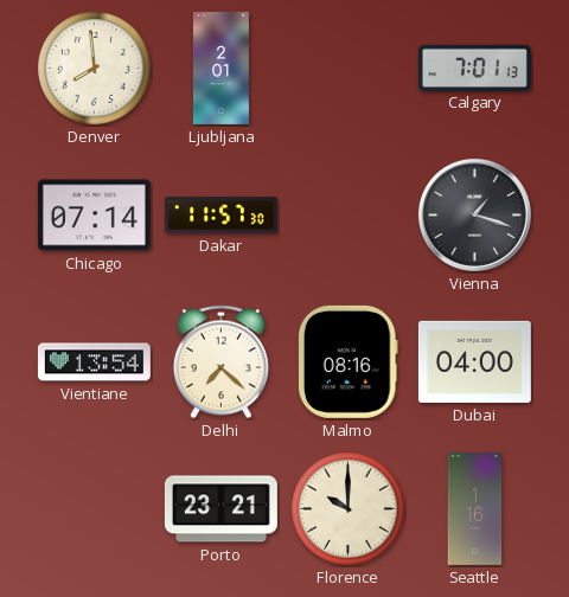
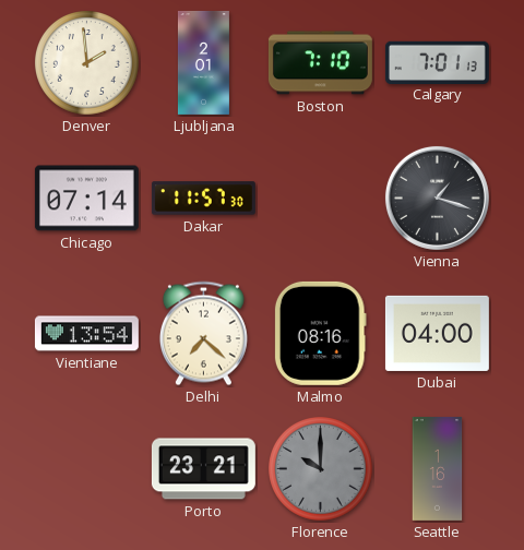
Denver: 7:59 -> 1:59 (87, 63)
Boston: none -> 7:10 (320, 63)
Florence dial: cream -> grey (321, 469)
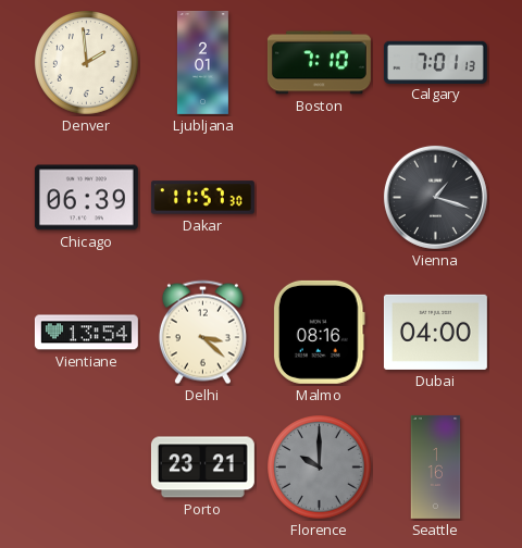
Chicago: 07:14 -> 06:39 (86, 198)
Delhi: 7:22 -> 3:22 (202, 333)
